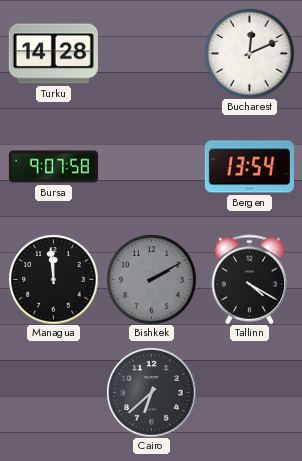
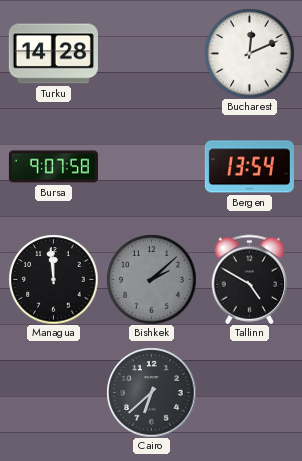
Bishkek: 2:10 -> 2:08 (151, 279)
Tallinn: 4:20 -> 4:50 (250, 279)
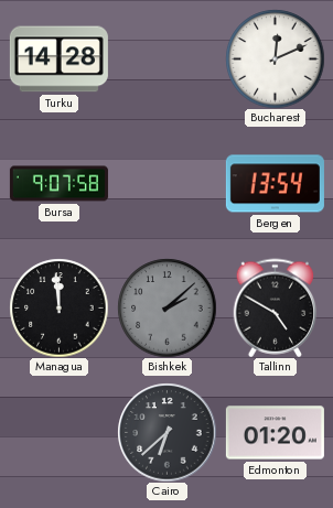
Edmonton: none -> 01:20 (275, 433)
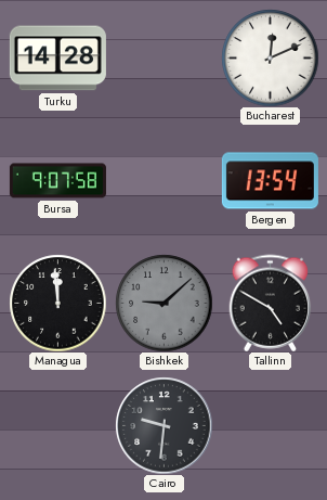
Bishkek: 2:08 -> 9:08 (163, 303)
Cairo: 6:38 -> 9:31 (163, 425)
Edmonton: 01:20 -> none (275, 433)
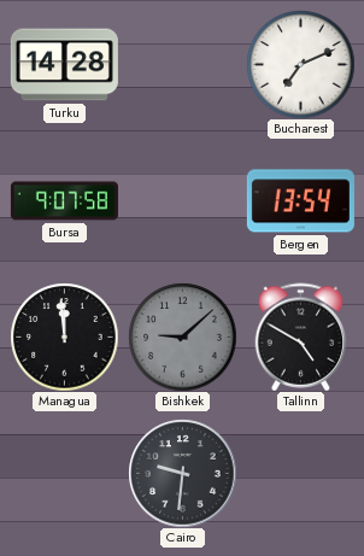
Bucharest: 12:11 -> 7:11 (300, 64)
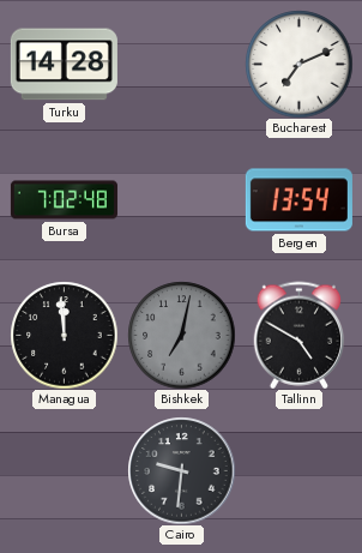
Bursa: 9:07 -> 7:02 (64, 200)
Bishkek: 9:08 -> 7:02 (181, 335)
